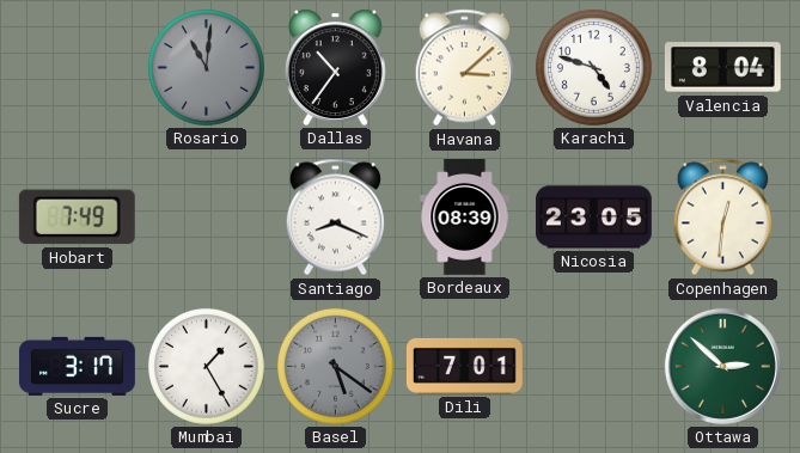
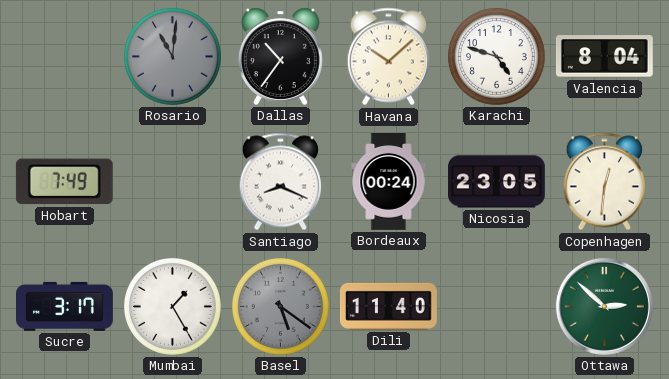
Havana: 3:08 -> 10:08 (388, 57)
Bordeaux: 08:39 -> 00:24 (389, 182)
Dili: 7:01 -> 11:40 (388, 306)
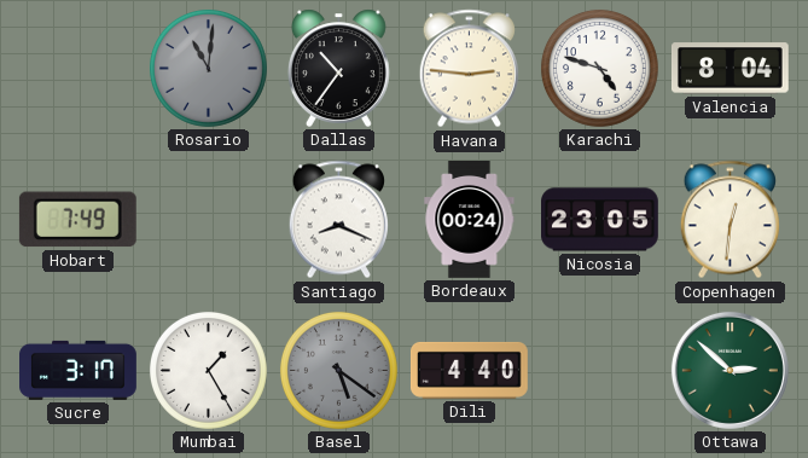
Havana: 10:08 -> 2:46 (469, 69)
Dili: 11:40 -> 4:40 (469, 370)
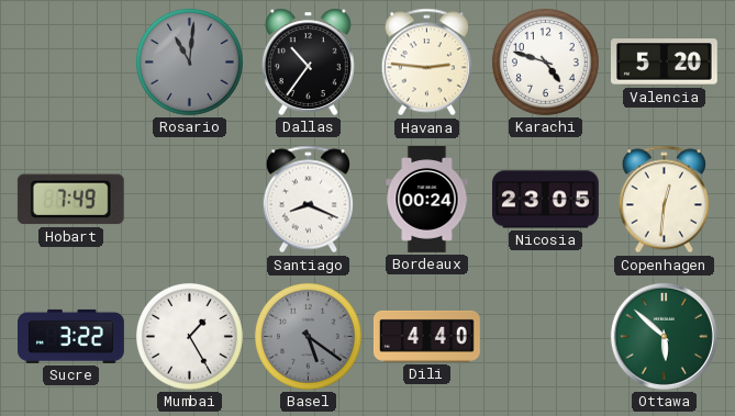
Valencia: 8:04 -> 5:20 (664, 63)
Sucre: 3:17 -> 3:22 (71, 336)
Ottawa: 2:52 -> 5:52 (664, 336)
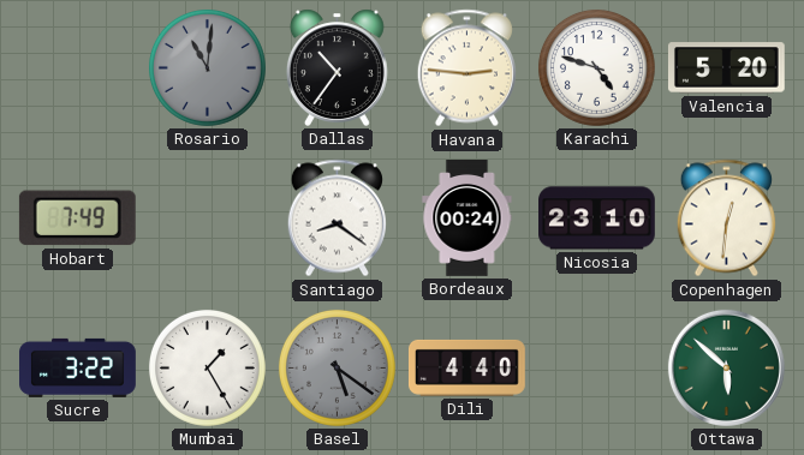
Santiago: 8:19 -> 8:21 (337, 218)
Nicosia: 23:05 -> 23:10 (597, 218)
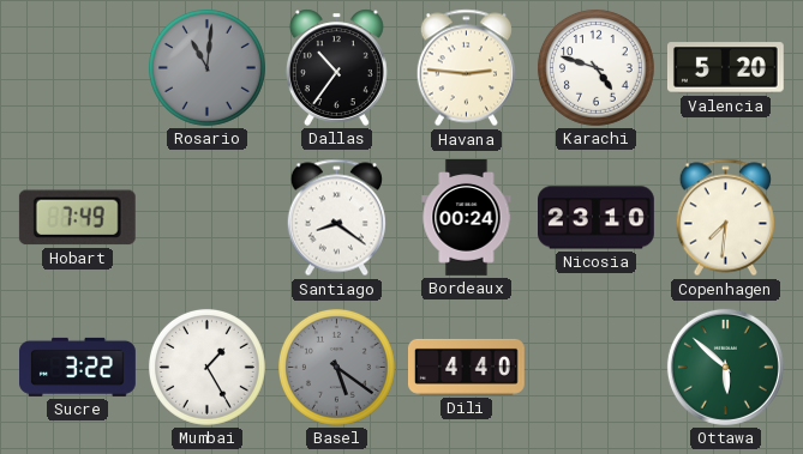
Copenhagen: 12:31 -> 7:31 (725, 218)
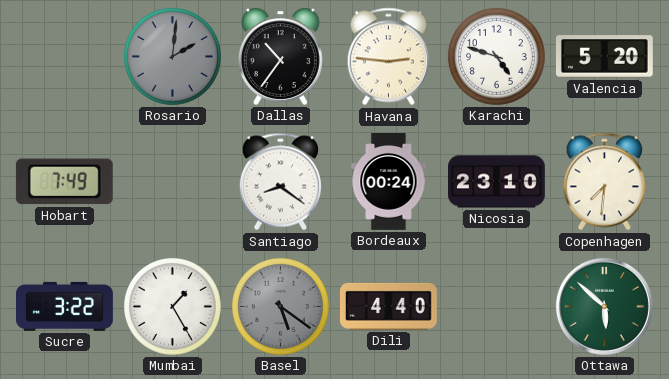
Rosario: 11:01 -> 2:01 (172, 56)
